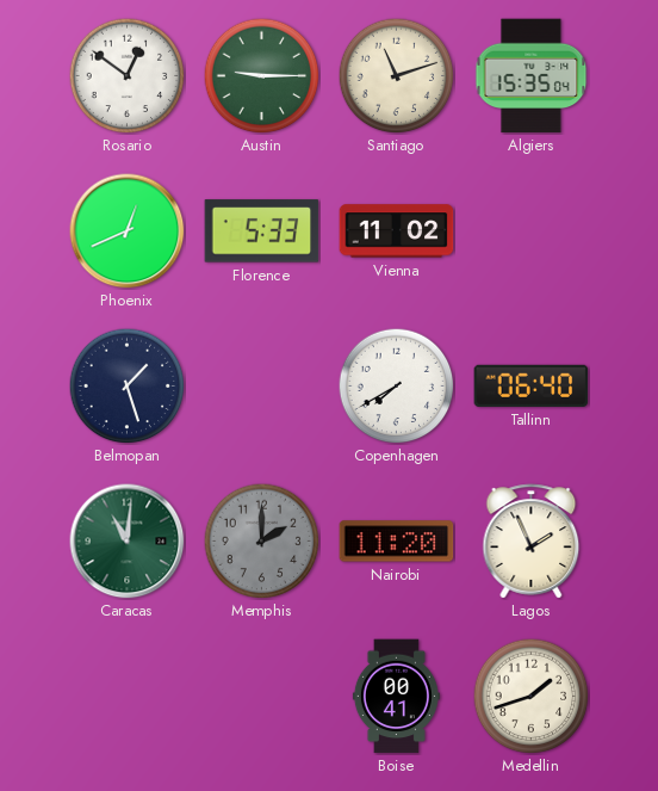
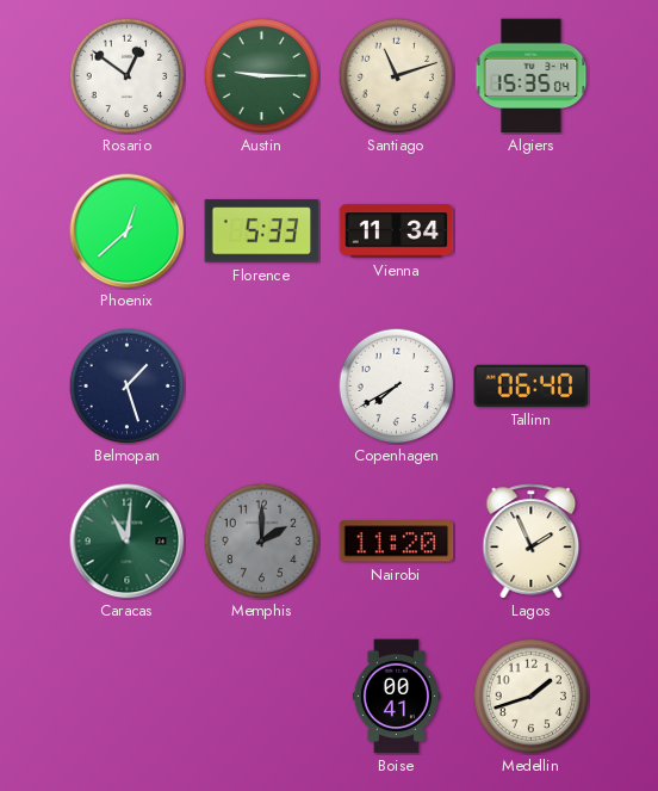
Phoenix: 12:41 -> 12:38 (128, 231)
Vienna: 11:02 -> 11:34 (397, 231)
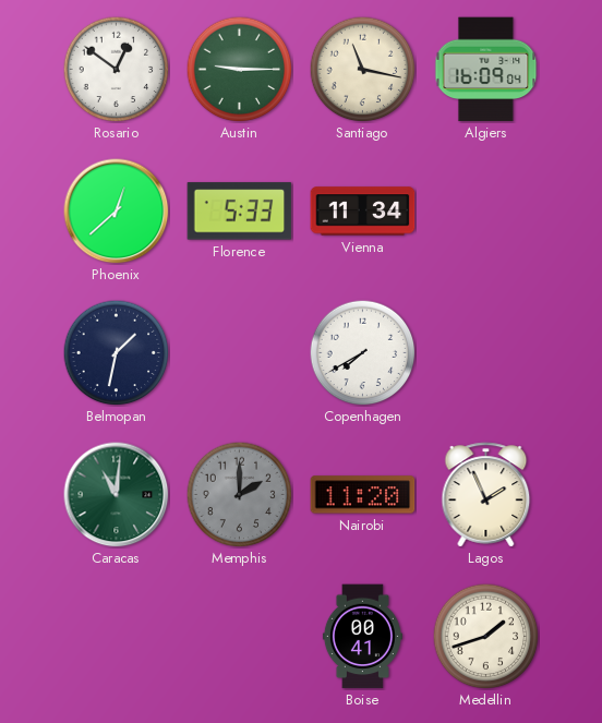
Santiago: 11:12 -> 11:17 (362, 69)
Algiers: 15:35 -> 16:09 (486, 70)
Belmopan: 1:27 -> 1:32 (116, 352)
Tallinn: 06:40 -> none (532, 385)
